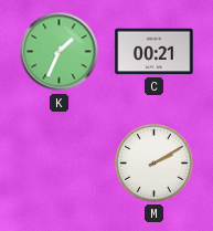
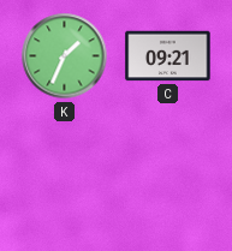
C: 00:21 -> 09:21 (168, 56)
M: 2:10 -> none (153, 162)
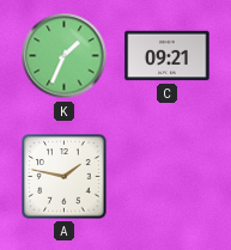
A: none -> 1:47 (65, 177)
